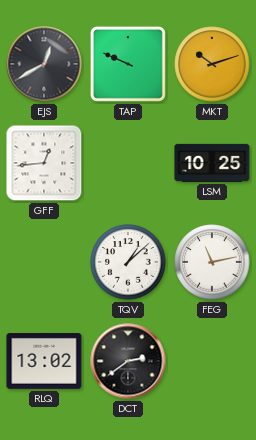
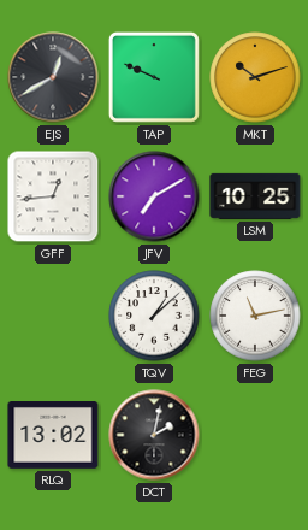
JFV: none -> 7:10 (154, 196)
DCT: 2:39 -> 2:02 (154, 435)
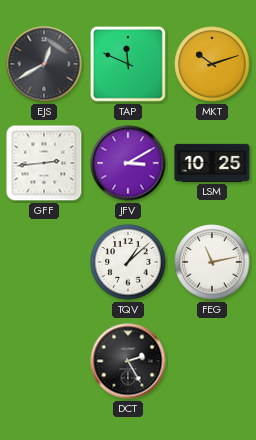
TAP: 9:49 -> 11:49 (128, 64)
GFF: 12:44 -> 2:44 (44, 163)
JFV: 7:10 -> 3:10 (128, 163)
RLQ: 13:02 -> none (53, 436)
DCT: 2:02 -> 2:25 (128, 361)
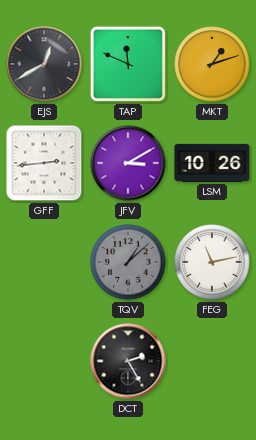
MKT: 10:12 -> 1:12 (212, 64)
LSM: 10:25 -> 10:26 (212, 163)
TQV dial: white -> grey (128, 262)
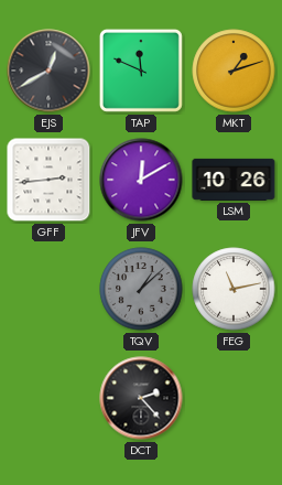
JFV: 3:10 -> 12:10 (141, 180)
DCT: 2:25 -> 2:23 (141, 398)
